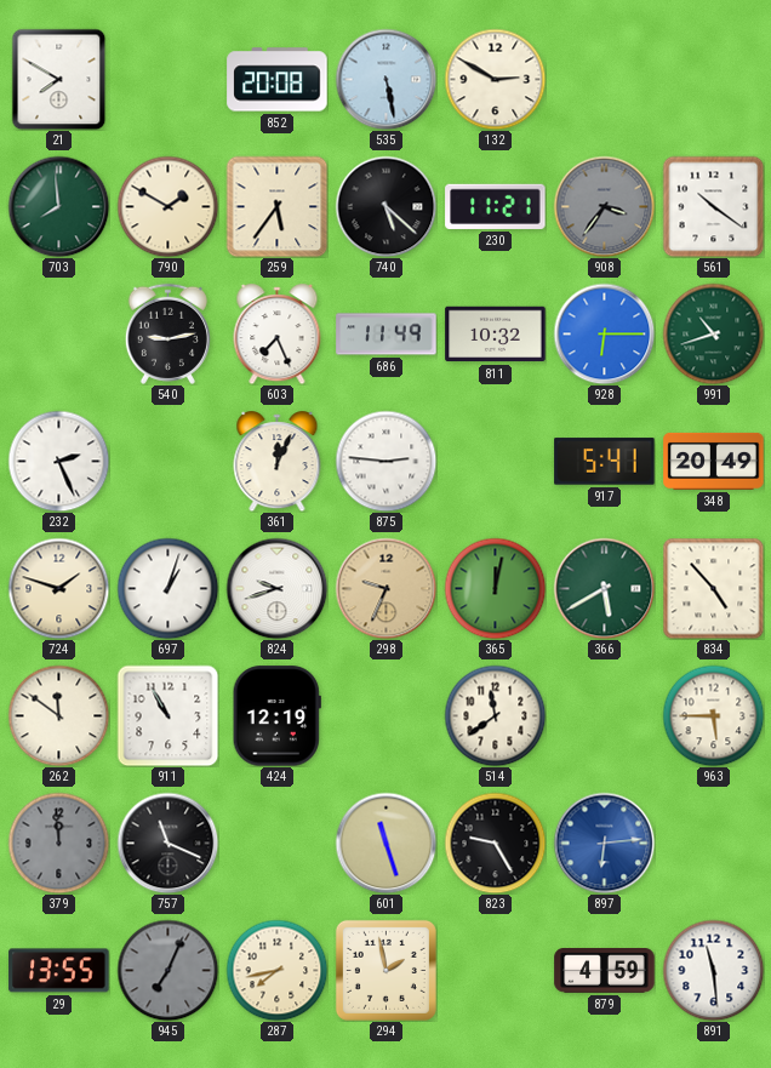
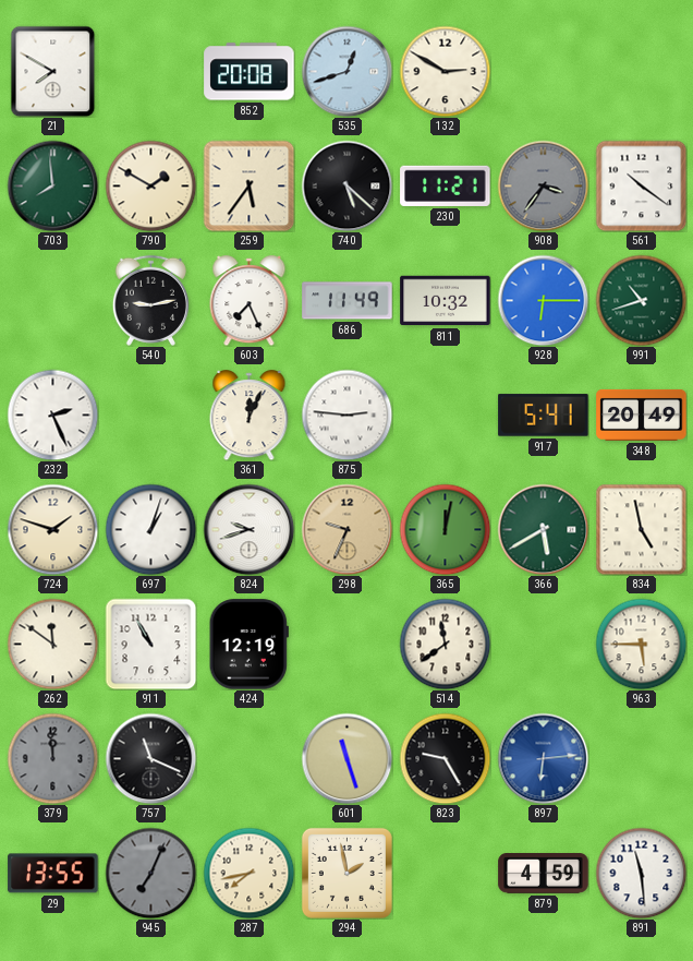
535: 5:28 -> 12:42 (346, 71)
834: 4:53 -> 4:58 (641, 529)
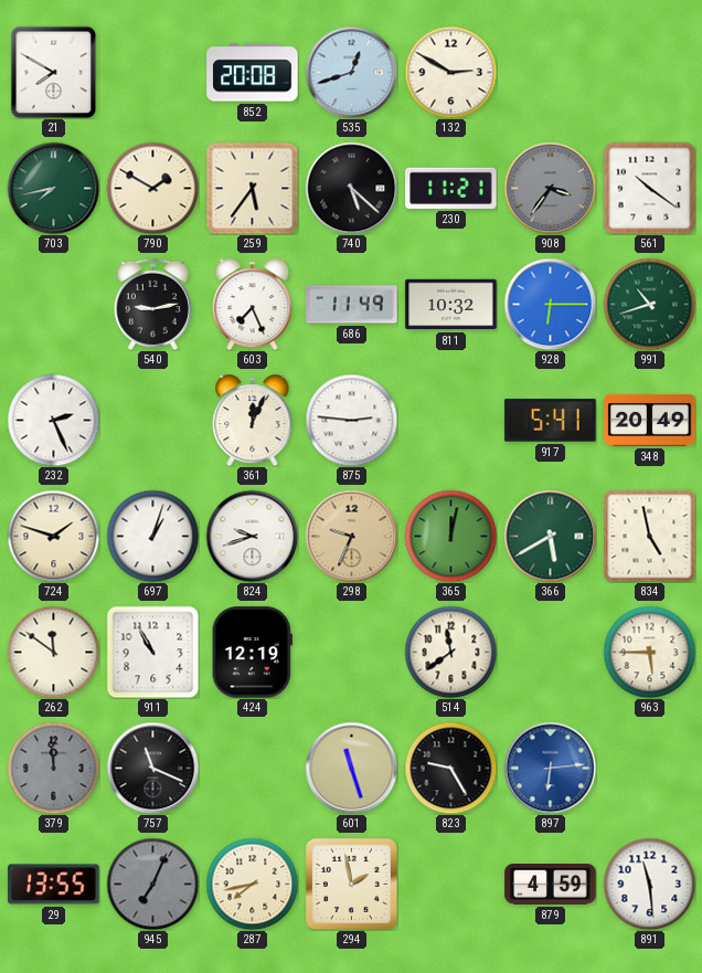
703: 7:59 -> 7:43 (53, 188)
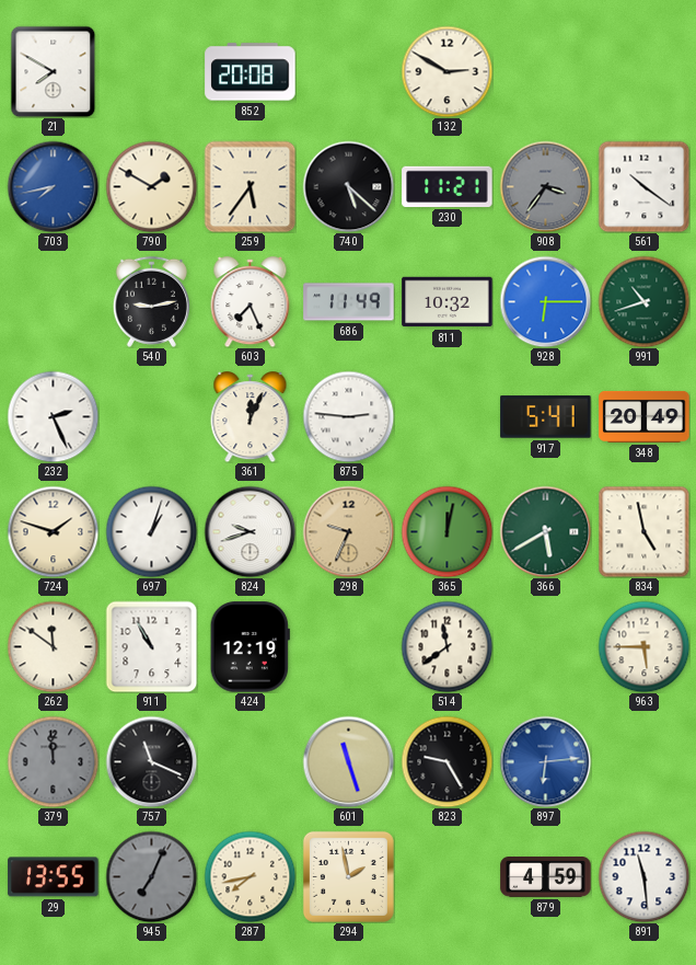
535: 12:42 -> none (351, 72)
703 dial: green -> blue (53, 186)
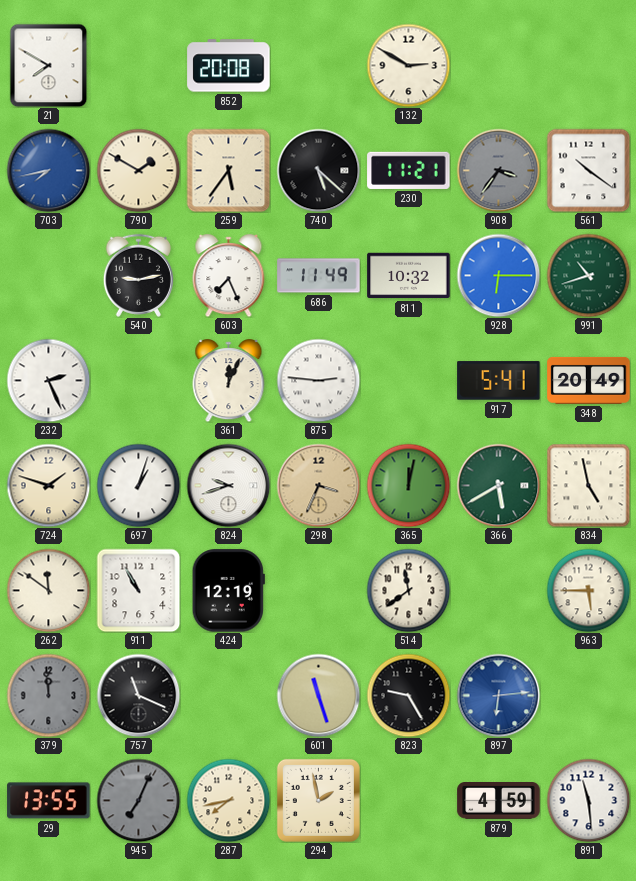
298: 9:34 -> 3:34 (318, 485)
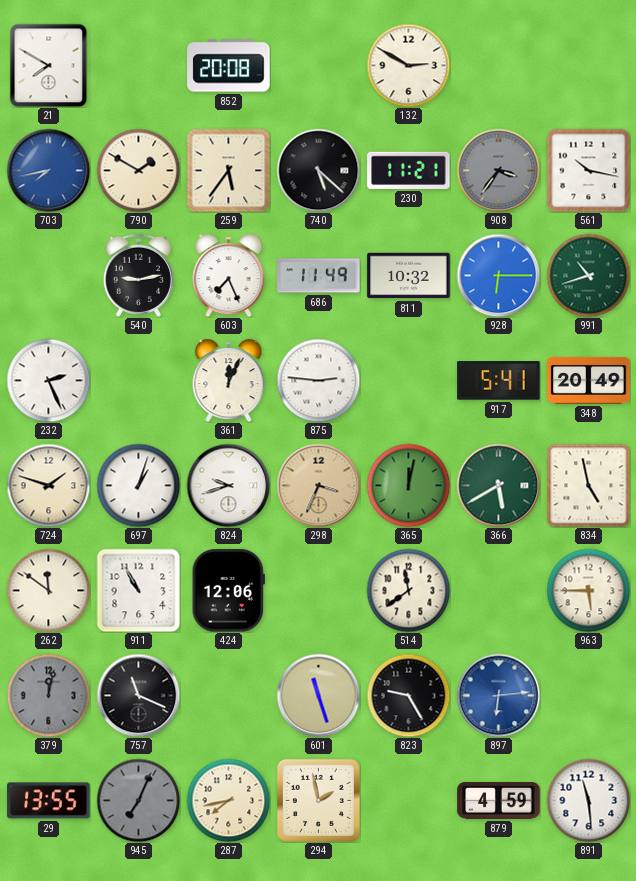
561: 10:21 -> 10:17 (588, 170)
424: 12:19 -> 12:06 (228, 591)
379: 11:59 -> 12:02 (48, 695)
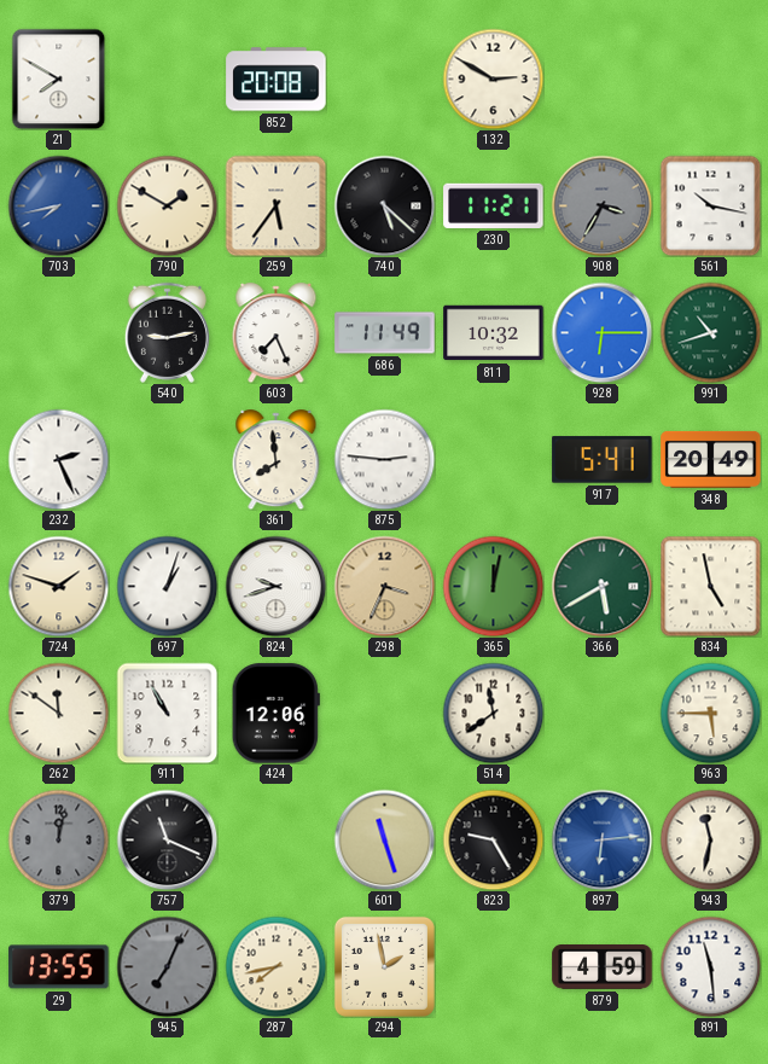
908: 3:36 -> 3:35 (601, 205)
361: 12:04 -> 7:59 (277, 460)
943: none -> 11:32 (710, 839)
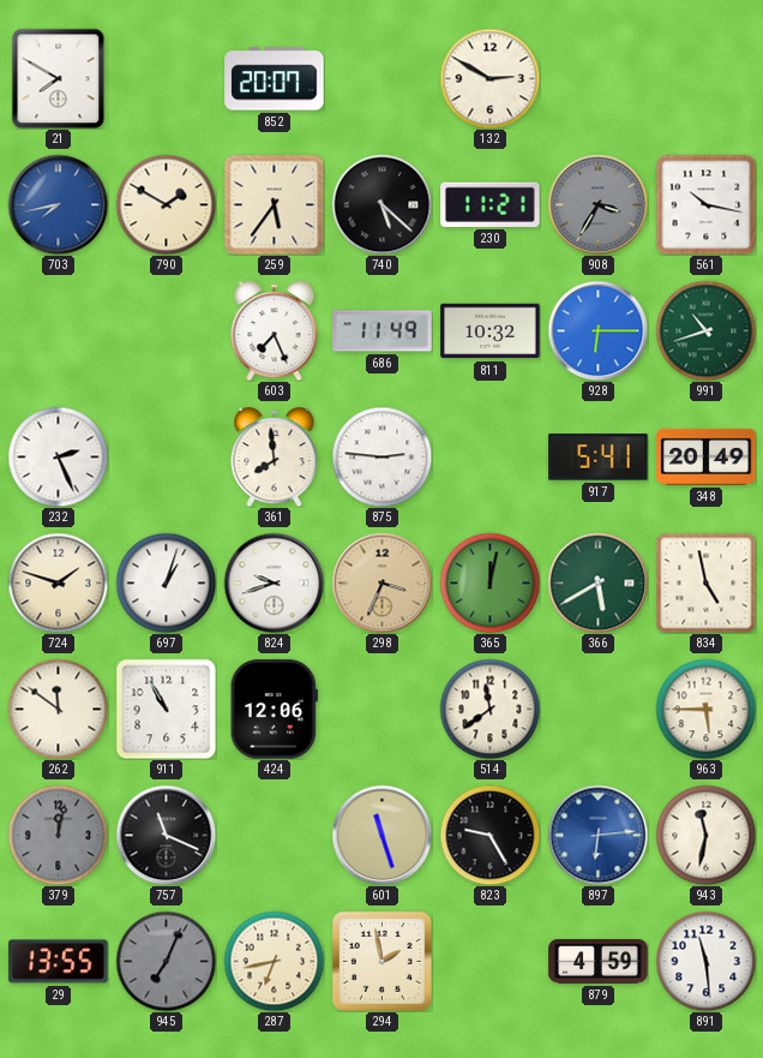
852: 20:08 -> 20:07 (275, 79)
540: 9:13 -> none (167, 332)
287: 7:43 -> 6:43 (274, 961)
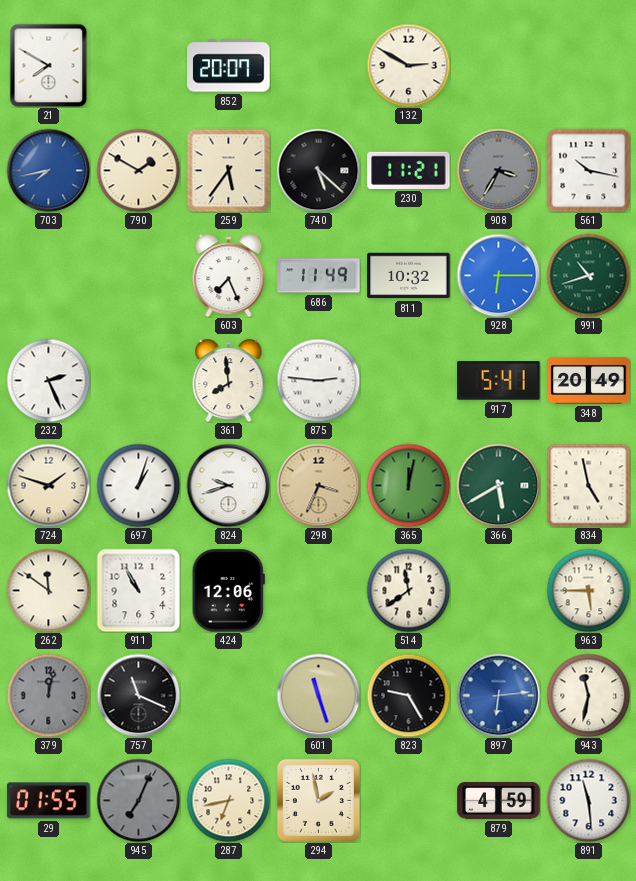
29: 13:55 -> 01:55 (49, 801)
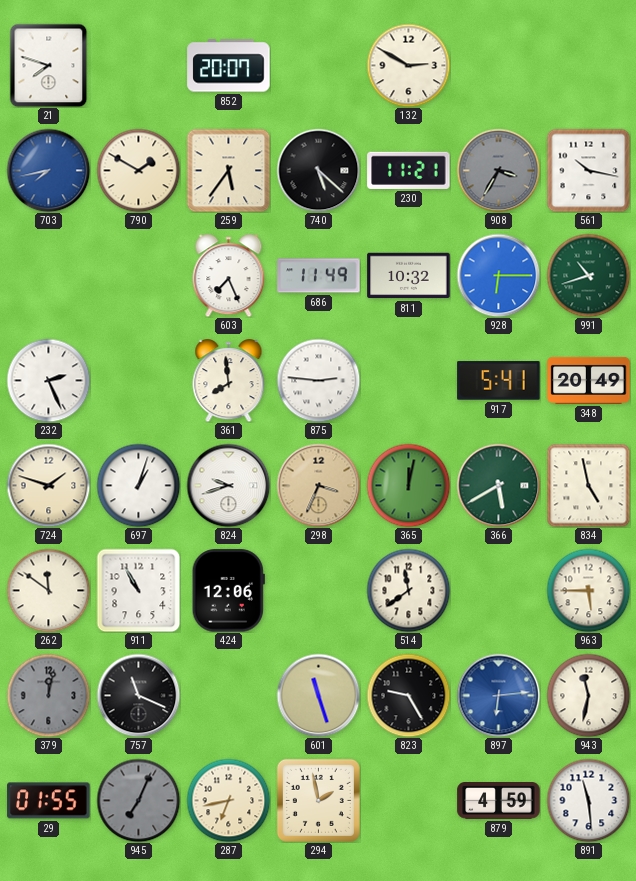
21: 7:50 -> 7:48 (49, 65)
